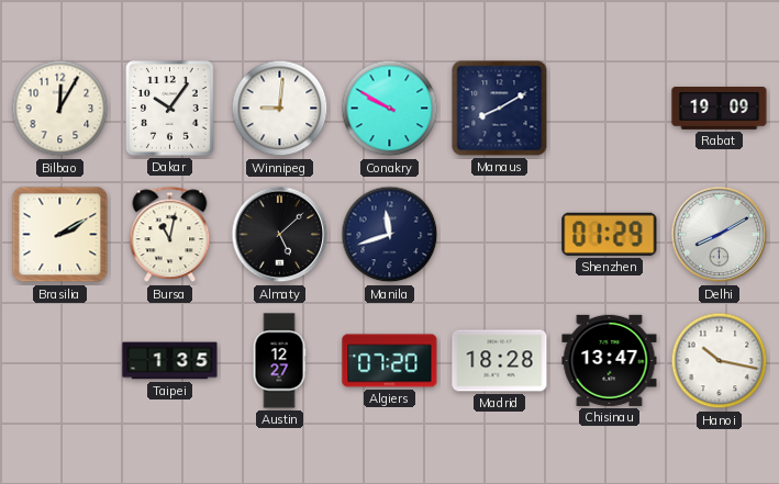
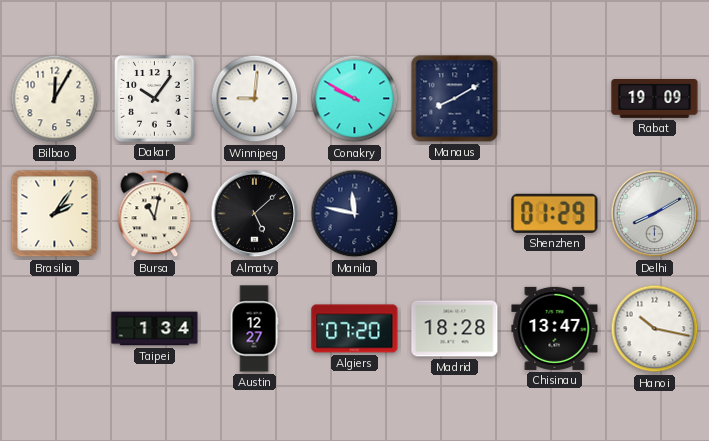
Brasilia: 2:10 -> 2:06 (55, 214)
Manila: 11:42 -> 11:47 (355, 214)
Taipei: 1:35 -> 1:34 (155, 329)
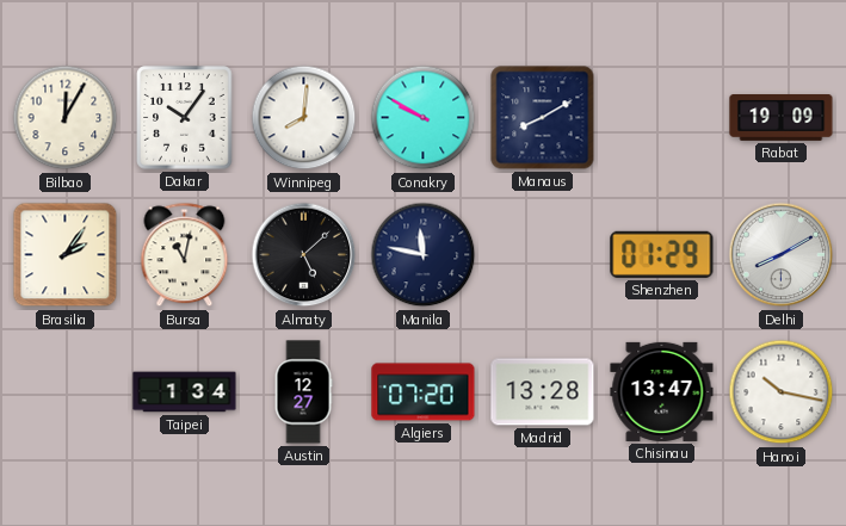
Winnipeg: 9:01 -> 8:01 (304, 118)
Madrid: 18:28 -> 13:28 (543, 392)
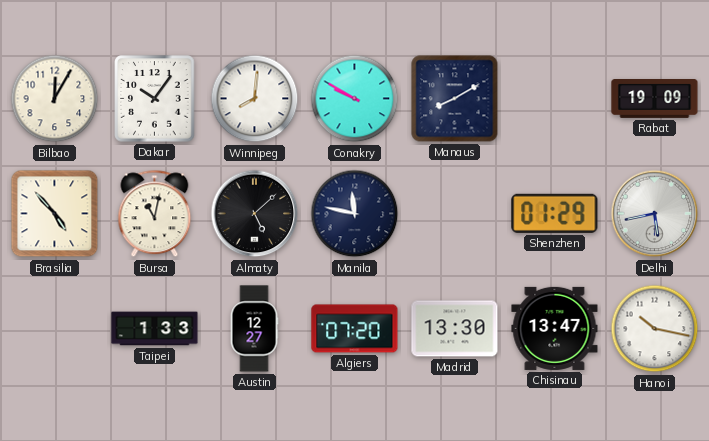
Brasilia: 2:06 -> 4:53 (55, 214)
Delhi: 8:10 -> 5:43 (655, 214)
Taipei: 1:34 -> 1:33 (155, 329)
Madrid: 13:28 -> 13:30 (455, 329)
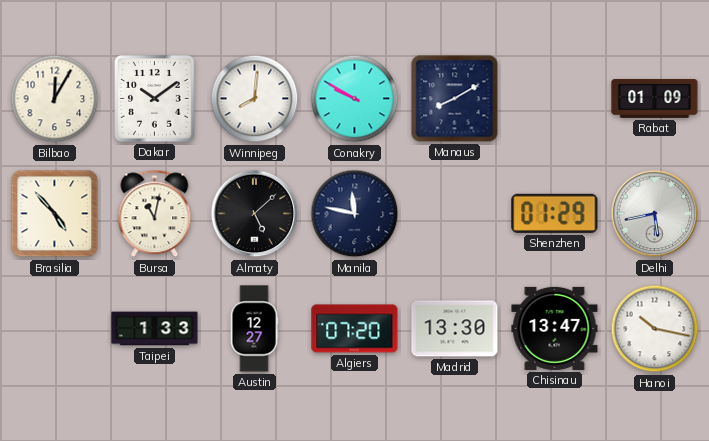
Dakar: 10:06 -> 10:09 (155, 99)
Rabat: 19:09 -> 01:09 (655, 99)
